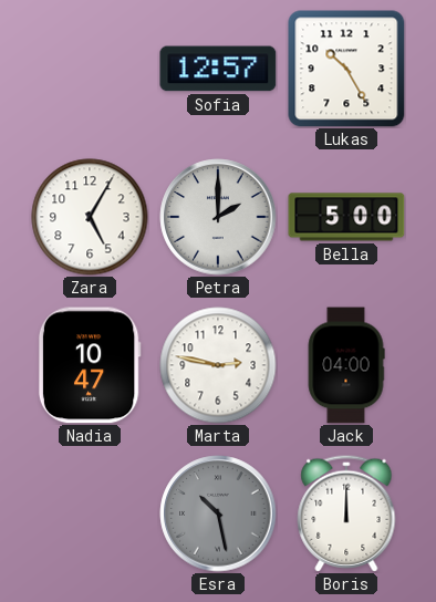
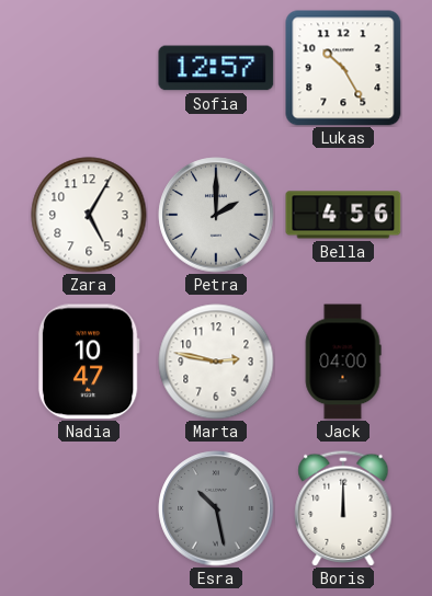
Bella: 5:00 -> 4:56 (343, 215)
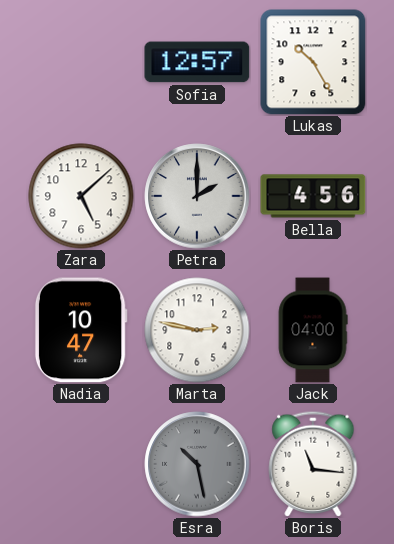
Zara: 5:05 -> 5:08 (81, 196)
Boris: 12:00 -> 11:16 (313, 464)
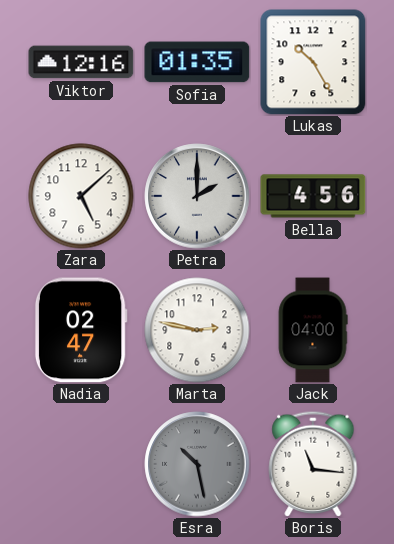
Viktor: none -> 12:16 (81, 62)
Sofia: 12:57 -> 01:35 (197, 62)
Nadia: 10:47 -> 02:47 (81, 330)
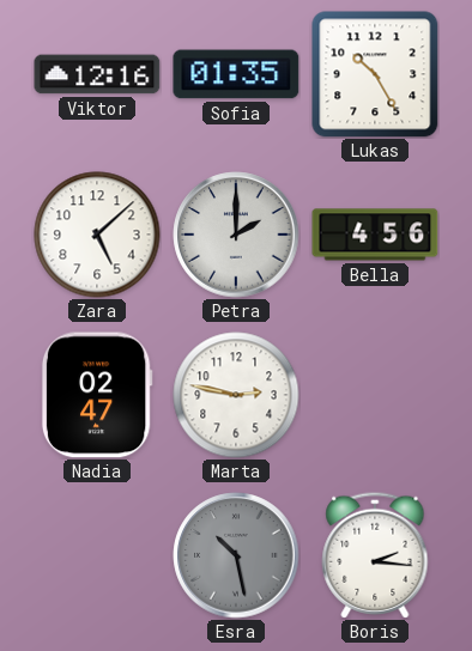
Jack: 04:00 -> none (313, 330)
Boris: 11:16 -> 2:16 (375, 555)
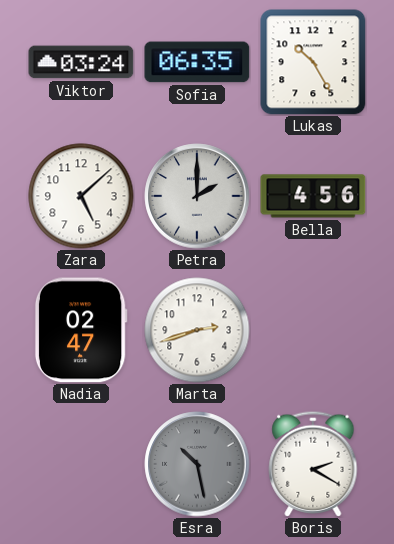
Viktor: 12:16 -> 03:24 (81, 62)
Sofia: 01:35 -> 06:35 (197, 62)
Marta: 2:47 -> 2:42 (197, 330)
Boris: 2:16 -> 2:20 (313, 464)
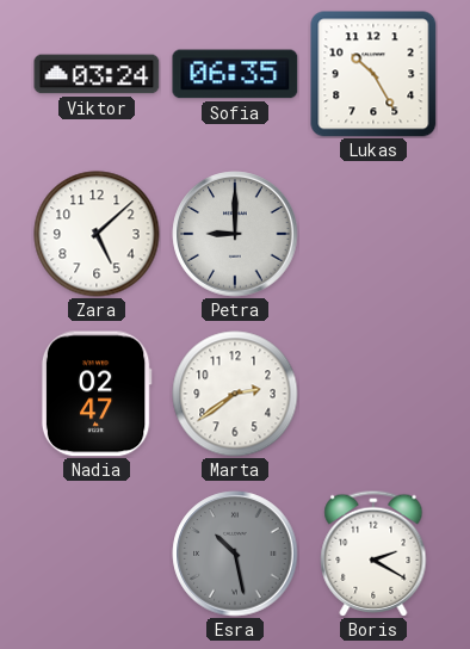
Petra: 2:00 -> 9:00 (235, 234)
Bella: 4:56 -> none (313, 196)
Marta: 2:42 -> 2:39 (235, 394)
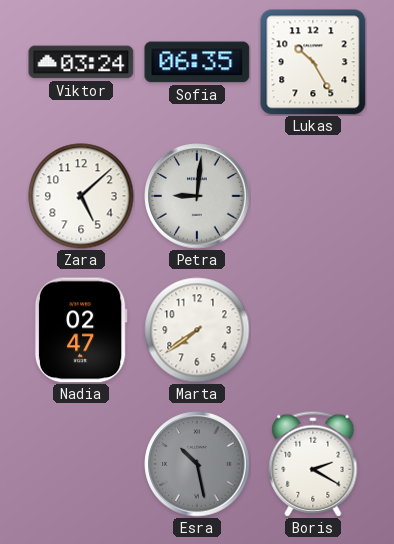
Petra: 9:00 -> 9:01 (197, 196)
Marta: 2:39 -> 7:39 (197, 330)
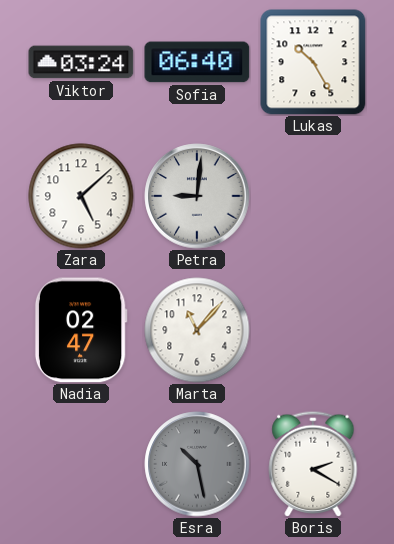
Sofia: 06:35 -> 06:40 (197, 62)
Marta: 7:39 -> 11:07 (197, 330)
